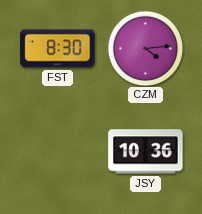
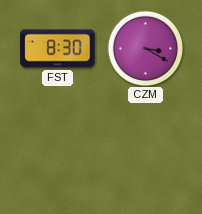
CZM: 4:14 -> 3:20 (145, 48)
JSY: 10:36 -> none (146, 152)
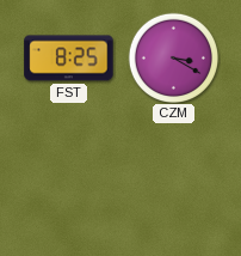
FST: 8:30 -> 8:25 (69, 59)
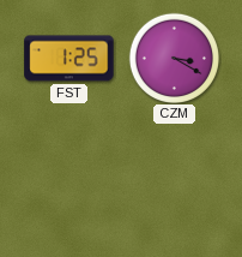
FST: 8:25 -> 1:25 (69, 59)
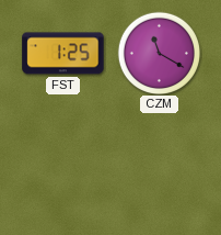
CZM: 3:20 -> 11:20 (159, 53)
